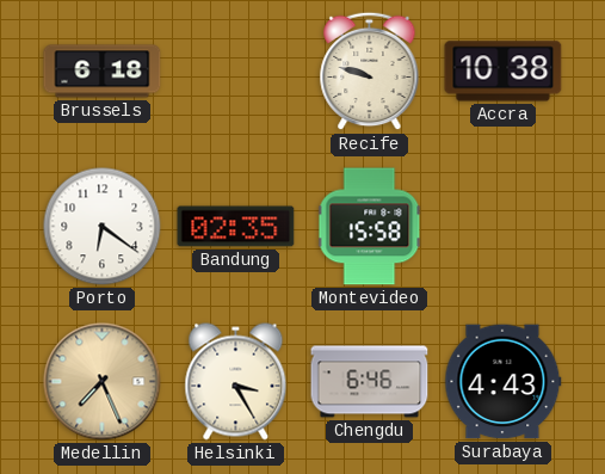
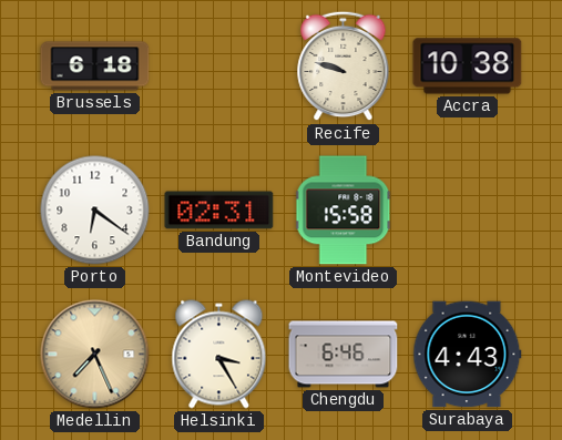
Bandung: 02:35 -> 02:31 (219, 211)
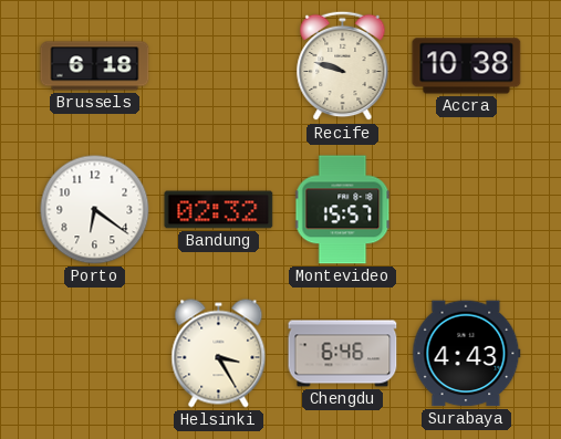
Bandung: 02:31 -> 02:32 (219, 210)
Montevideo: 15:58 -> 15:57 (343, 210)
Medellin: 7:26 -> none (95, 355)
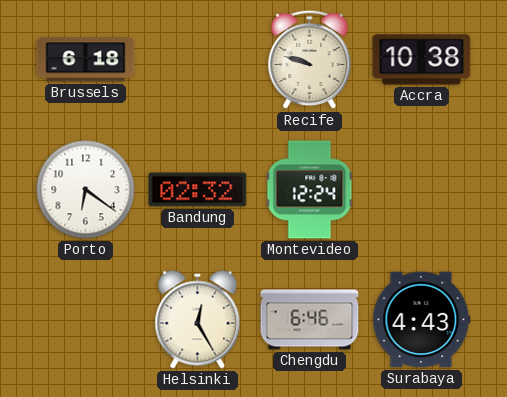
Montevideo: 15:57 -> 12:24 (310, 190)
Helsinki: 3:25 -> 12:25 (198, 320)
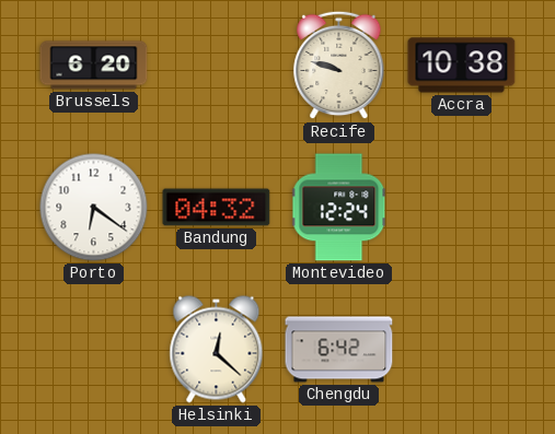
Brussels: 6:18 -> 6:20 (94, 66)
Bandung: 02:32 -> 04:32 (217, 208)
Helsinki: 12:25 -> 12:22 (217, 350)
Chengdu: 6:46 -> 6:42 (339, 350)
Surabaya: 4:43 -> none (422, 320)
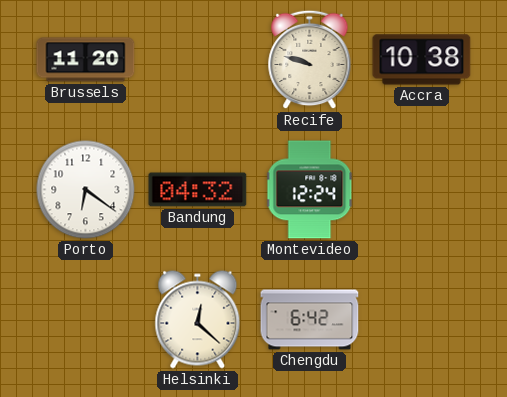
Brussels: 6:20 -> 11:20 (86, 60)
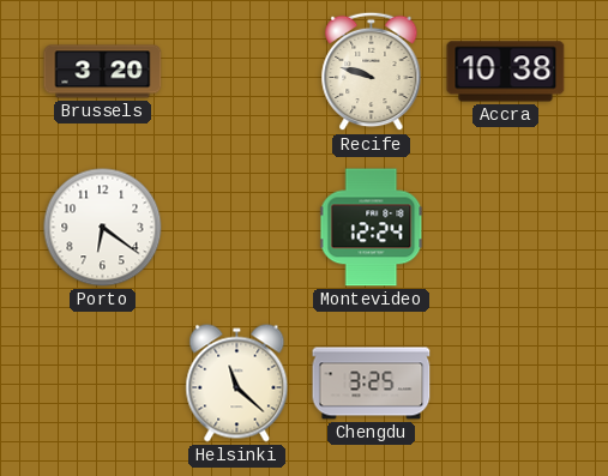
Brussels: 11:20 -> 3:20 (103, 72)
Bandung: 04:32 -> none (198, 190)
Helsinki: 12:22 -> 11:22 (237, 384)
Chengdu: 6:42 -> 3:25 (372, 384)
